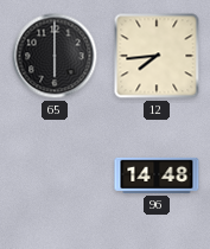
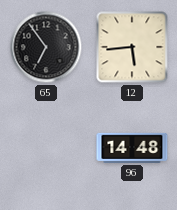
65: 6:00 -> 6:54 (46, 47)
12: 7:44 -> 5:44 (132, 47)
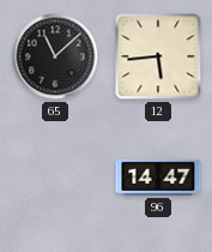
65: 6:54 -> 11:08 (55, 56)
96: 14:48 -> 14:47 (158, 178)
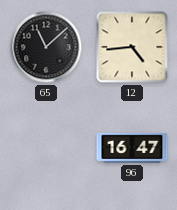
12: 5:44 -> 4:44 (132, 47)
96: 14:47 -> 16:47 (132, 148)
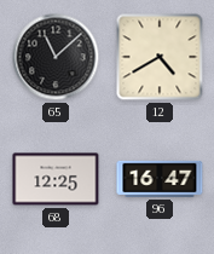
12: 4:44 -> 4:40 (160, 57)
68: none -> 12:25 (56, 179)
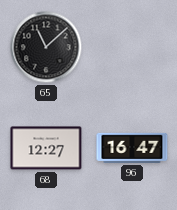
12: 4:40 -> none (160, 57)
68: 12:25 -> 12:27 (46, 148)
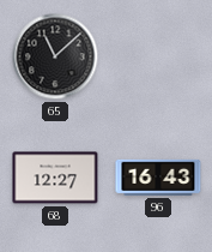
96: 16:47 -> 16:43 (158, 178)
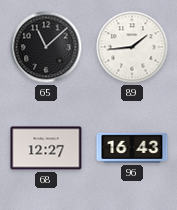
89: none -> 1:44 (132, 47)
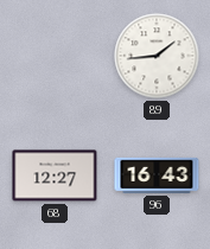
65: 11:08 -> none (46, 47)
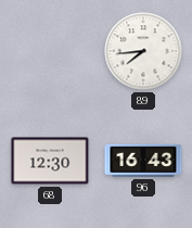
89: 1:44 -> 7:44 (143, 51)
68: 12:27 -> 12:30 (50, 161)
